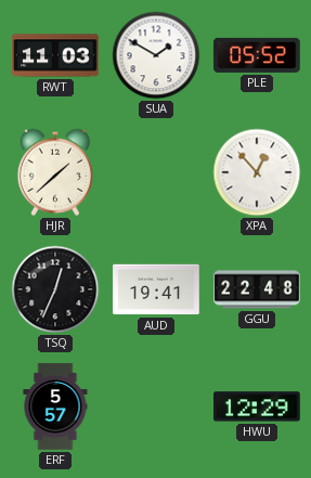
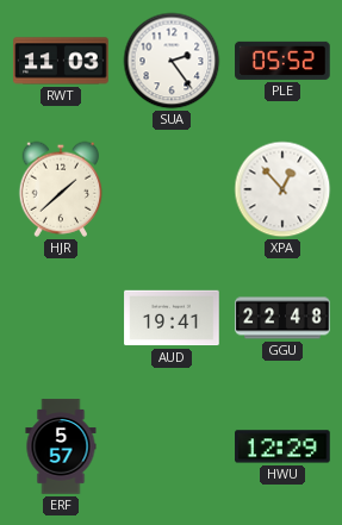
SUA: 1:50 -> 2:24 (172, 61)
TSQ: 12:34 -> none (55, 289)
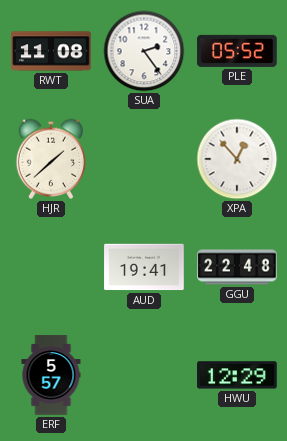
RWT: 11:03 -> 11:08 (51, 51)
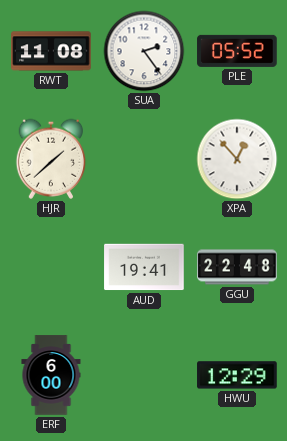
ERF: 5:57 -> 6:00 (51, 375)
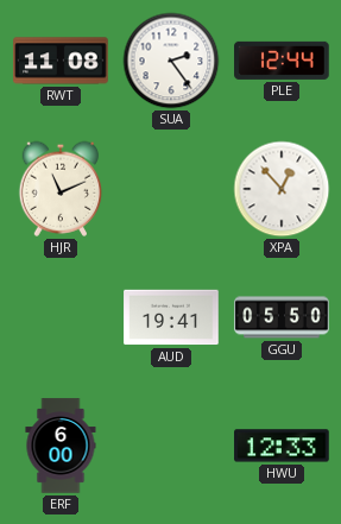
PLE: 05:52 -> 12:44 (282, 61)
HJR: 1:38 -> 11:11 (61, 189)
GGU: 22:48 -> 05:50 (282, 317)
HWU: 12:29 -> 12:33 (282, 446)
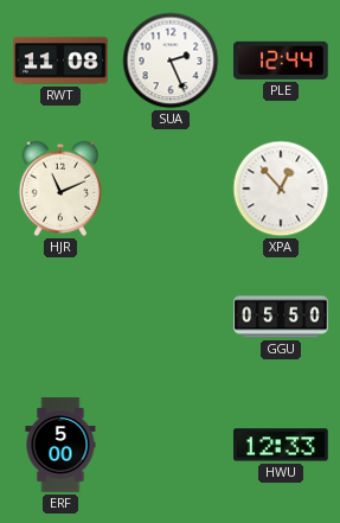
SUA: 2:24 -> 2:26 (171, 60)
AUD: 19:41 -> none (171, 317)
ERF: 6:00 -> 5:00 (60, 445)
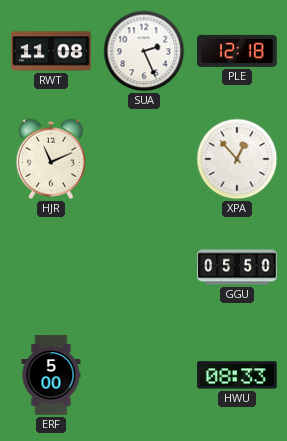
PLE: 12:44 -> 12:18 (237, 51)
HWU: 12:33 -> 08:33 (237, 375)
